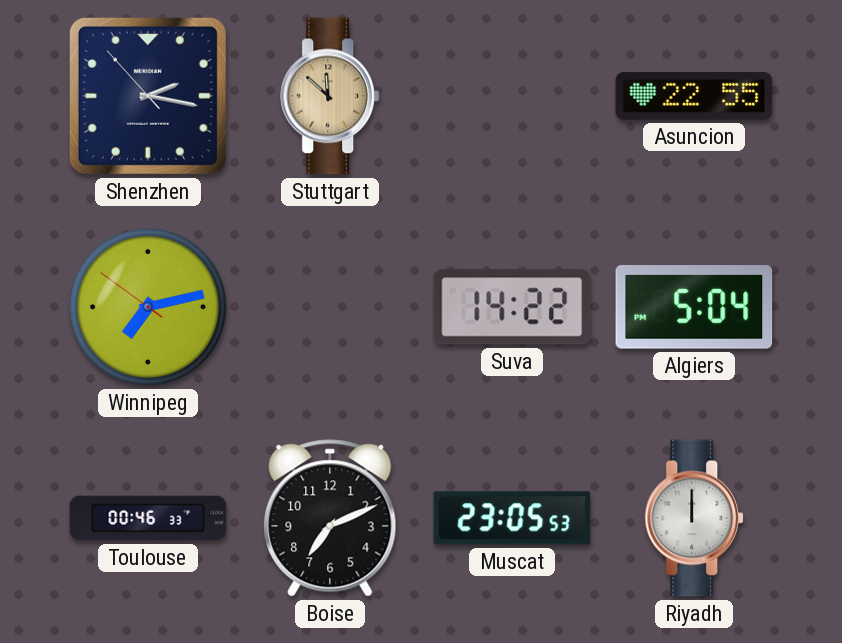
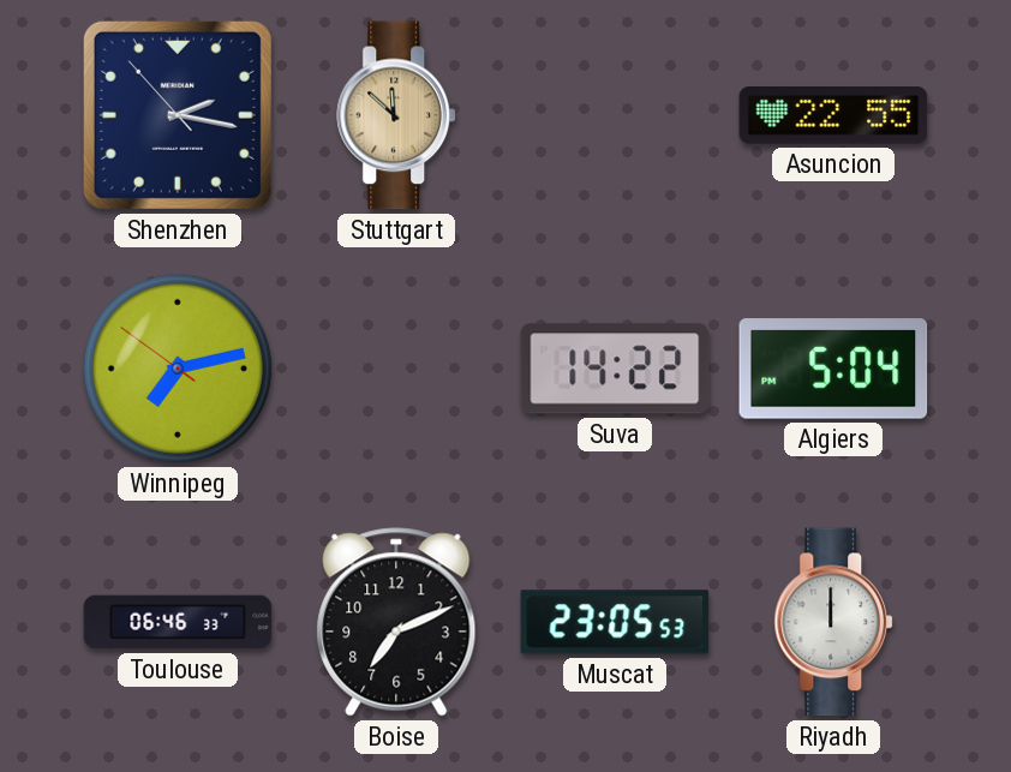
Toulouse: 00:46 -> 06:46 (178, 622)
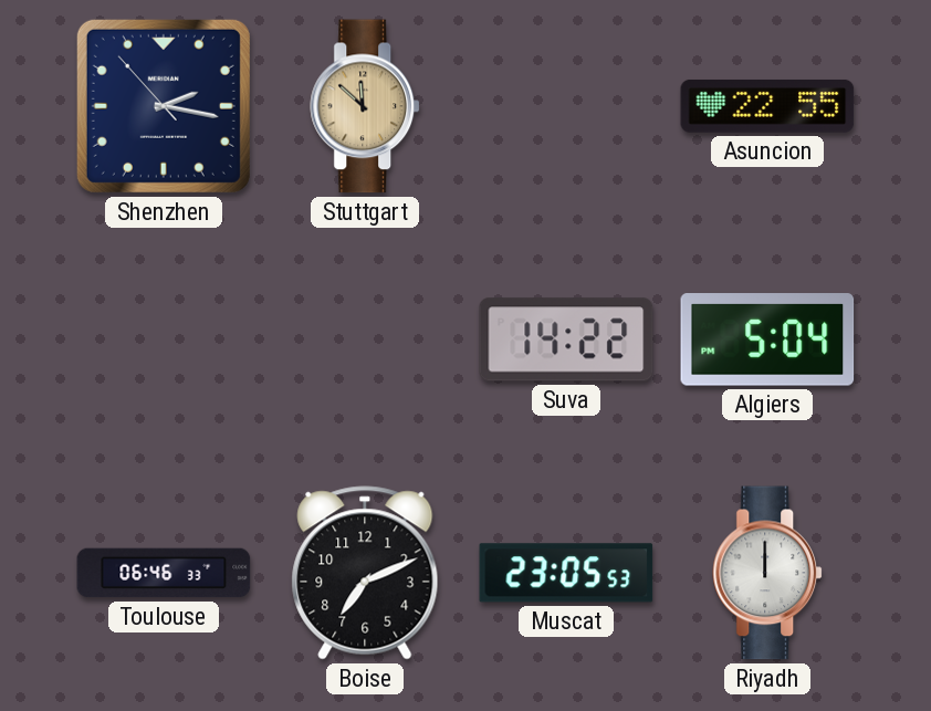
Winnipeg: 7:12 -> none (178, 369)
